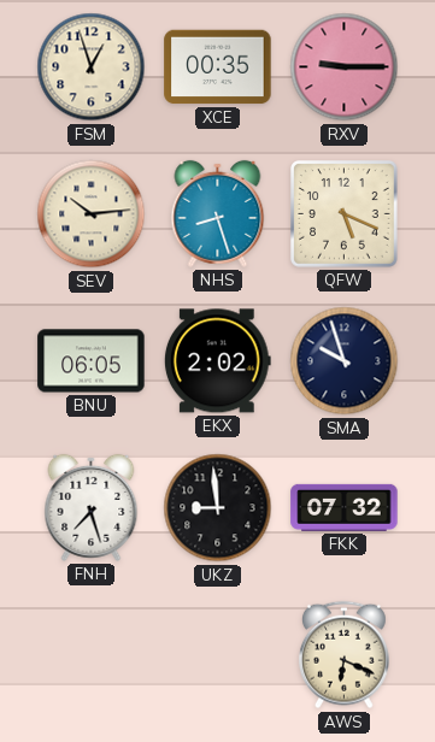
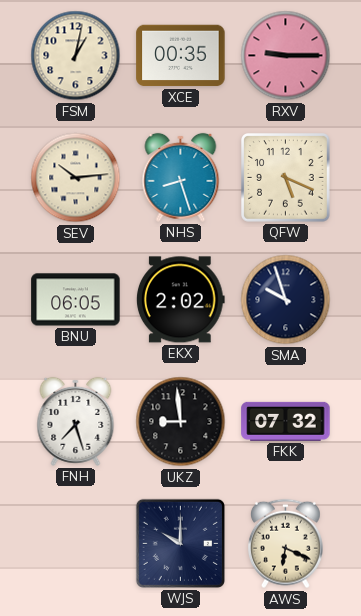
FSM: 12:57 -> 1:02 (76, 56)
WJS: none -> 10:00 (180, 543)
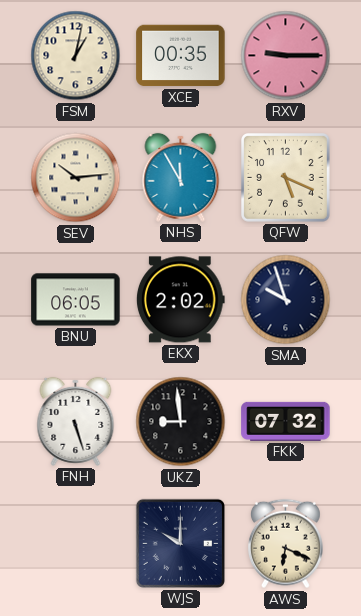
NHS: 8:27 -> 11:55 (181, 177)
FNH: 7:27 -> 5:27 (76, 421)
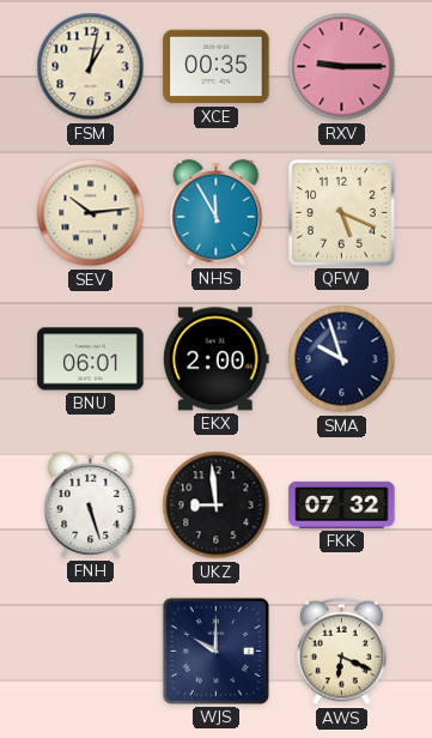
BNU: 06:05 -> 06:01 (91, 359)
EKX: 2:02 -> 2:00 (215, 359)
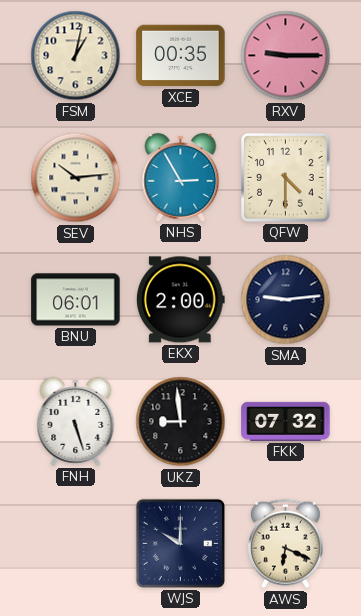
NHS: 11:55 -> 2:55 (181, 177)
QFW: 5:19 -> 4:30 (286, 178)
SMA: 9:57 -> 9:14 (286, 300)
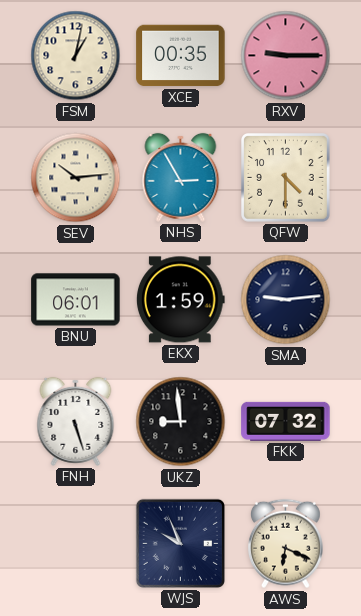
EKX: 2:00 -> 1:59 (180, 300)
WJS: 10:00 -> 9:56 (180, 543)
